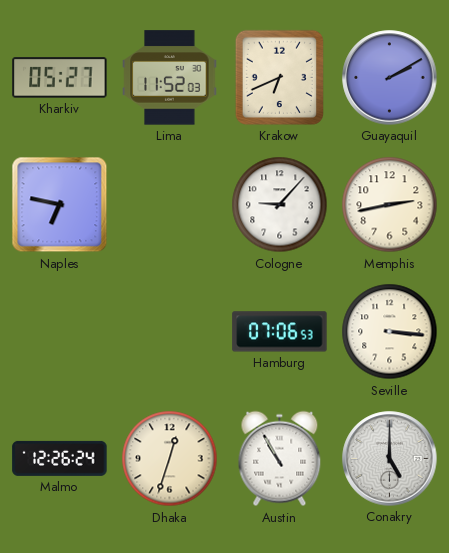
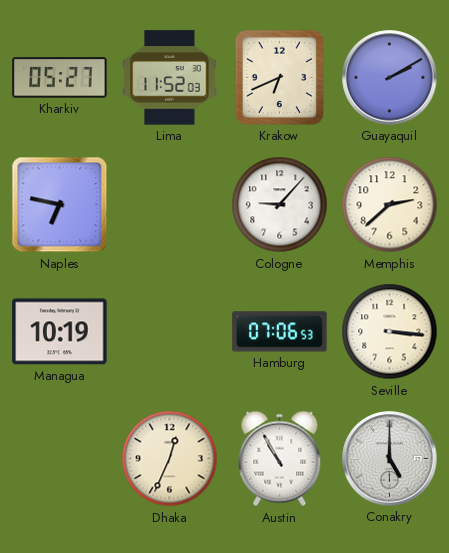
Memphis: 2:43 -> 2:38 (390, 205)
Managua: none -> 10:19 (60, 332)
Malmo: 12:26 -> none (60, 458)
Dhaka: 12:33 -> 12:34 (170, 459)
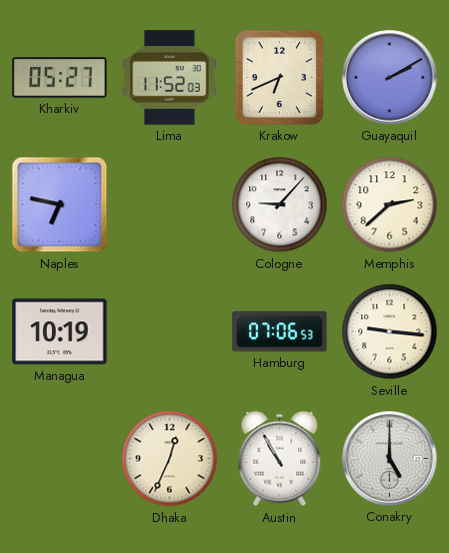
Seville: 3:16 -> 9:16 (390, 332)
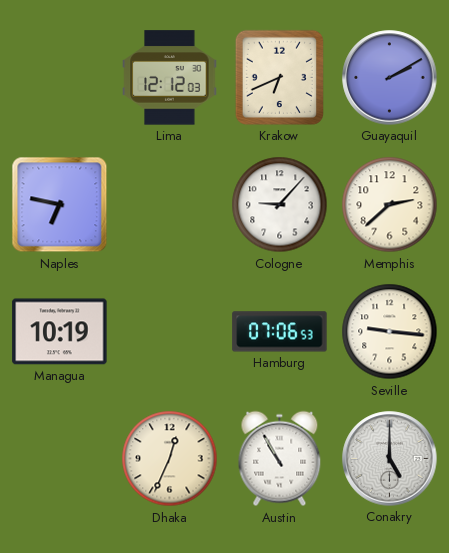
Kharkiv: 05:27 -> none (60, 78)
Lima: 11:52 -> 12:12 (170, 78)
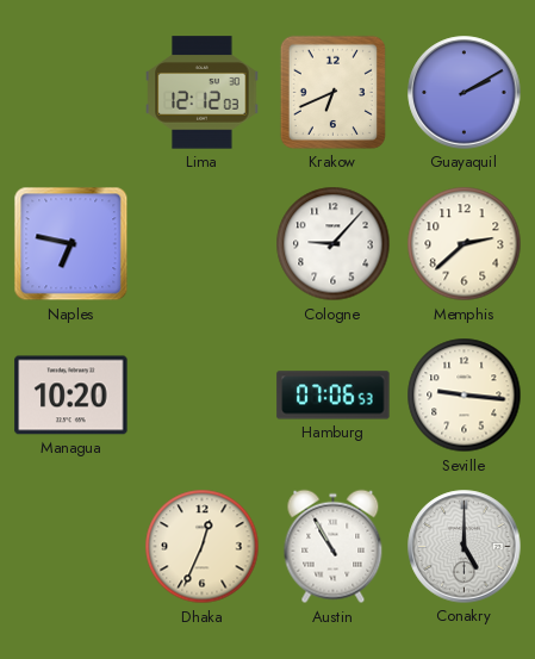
Managua: 10:19 -> 10:20 (71, 396)
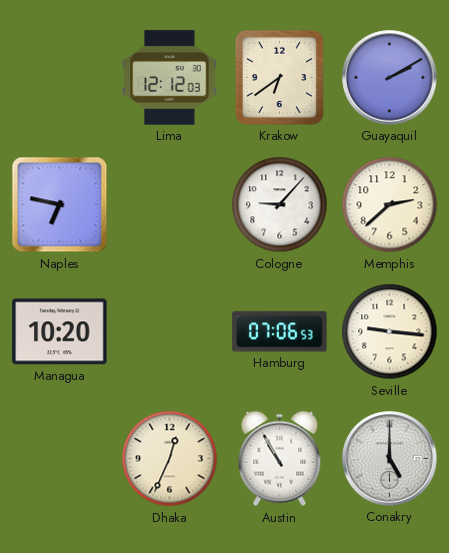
Krakow: 6:41 -> 6:39 (279, 77)
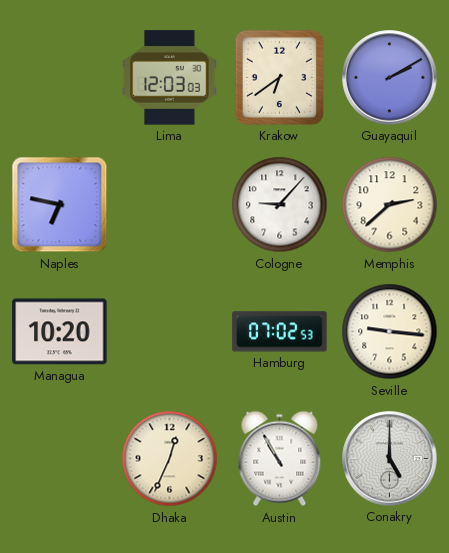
Lima: 12:12 -> 12:03 (170, 78)
Hamburg: 07:06 -> 07:02 (280, 332)
